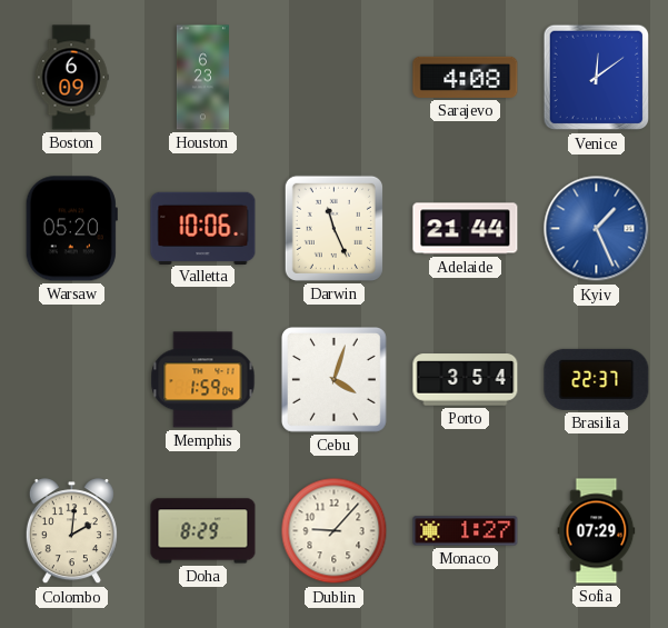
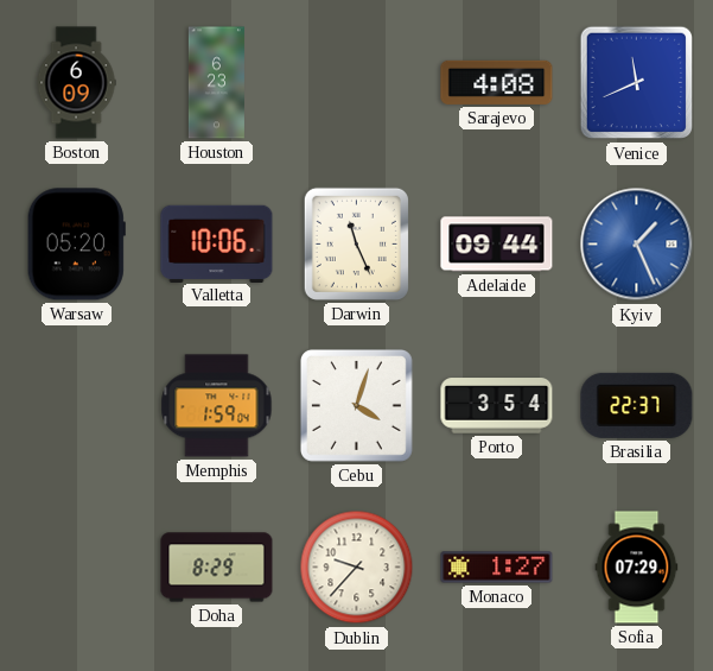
Venice: 12:09 -> 11:41 (637, 83)
Adelaide: 21:44 -> 09:44 (497, 245)
Colombo: 2:01 -> none (71, 531)
Dublin: 9:07 -> 9:37 (357, 568)
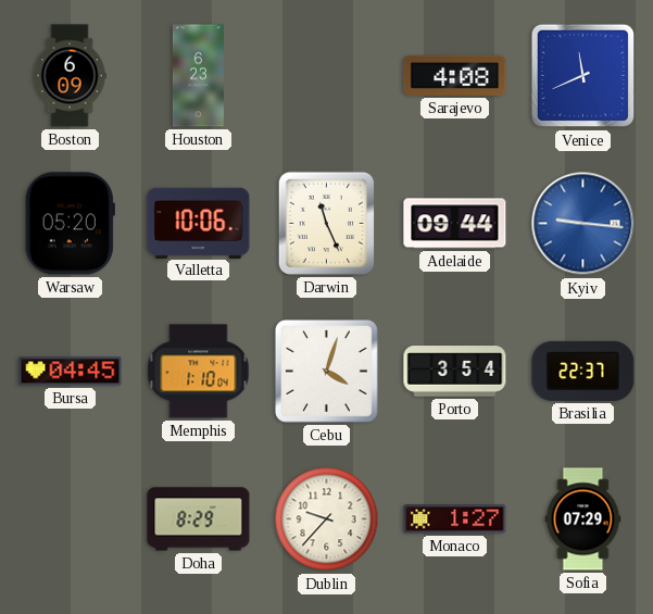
Kyiv: 1:26 -> 9:16 (583, 224)
Bursa: none -> 04:45 (71, 372)
Memphis: 1:59 -> 1:10 (199, 372)
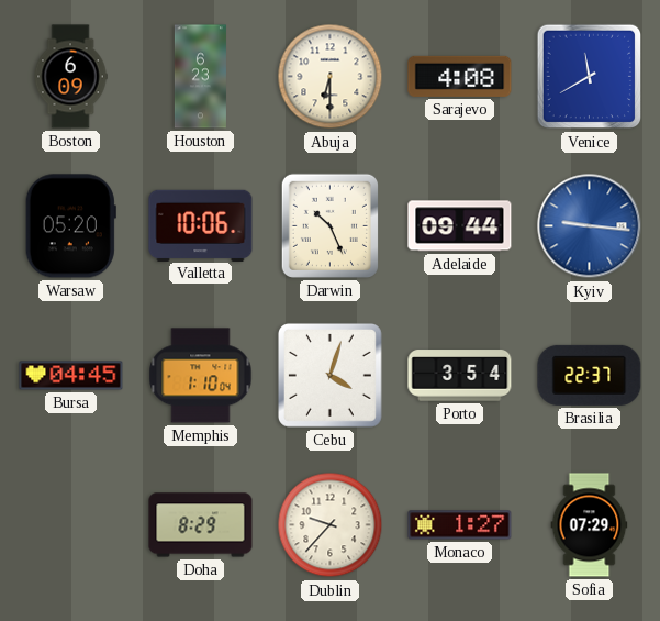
Abuja: none -> 6:30 (331, 77)
Venice: 11:41 -> 11:40 (590, 77)
Darwin: 11:26 -> 10:26 (329, 225)
